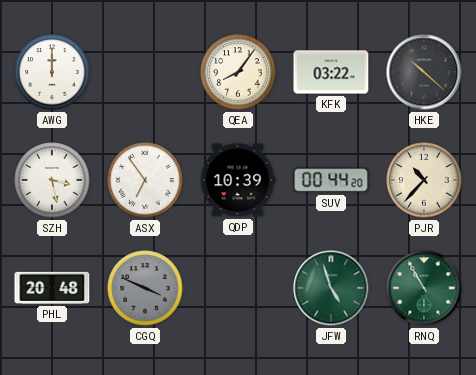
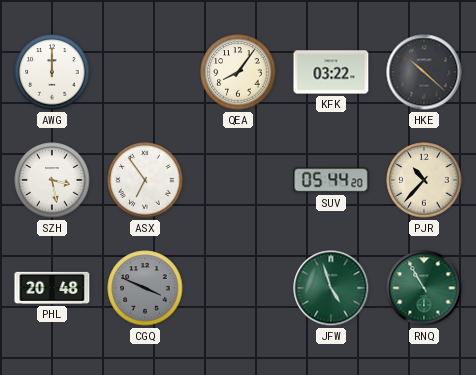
QDP: 10:39 -> none (238, 180)
SUV: 00:44 -> 05:44 (331, 180)
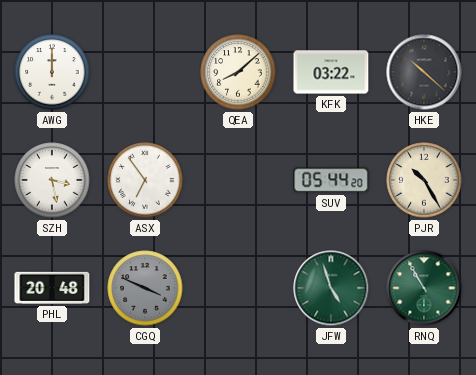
QEA: 8:06 -> 8:08 (238, 72)
PJR: 10:37 -> 10:25 (424, 180)
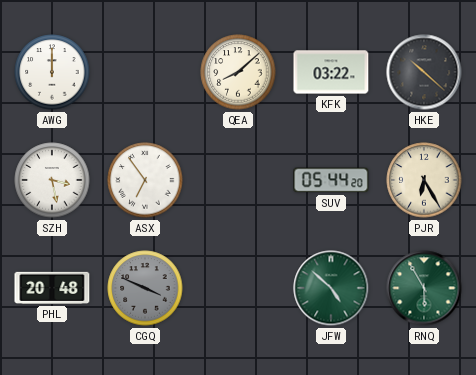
PJR: 10:25 -> 6:25 (424, 180)
JFW: 4:57 -> 4:52 (331, 288)
RNQ: 10:55 -> 5:55 (424, 288)
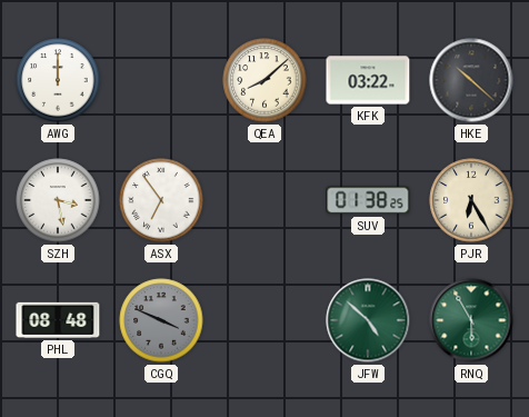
SUV: 05:44 -> 01:38 (368, 200)
PHL: 20:48 -> 08:48 (58, 320)
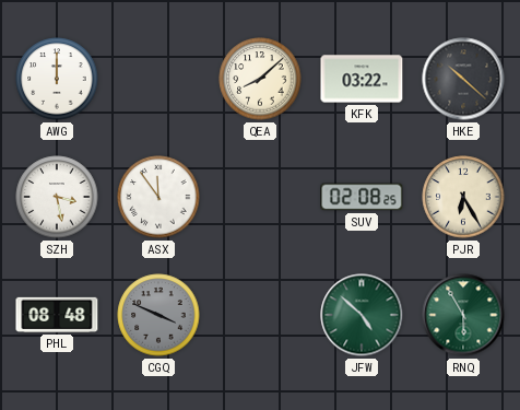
ASX: 6:54 -> 11:54 (158, 197)
SUV: 01:38 -> 02:08 (362, 197)
